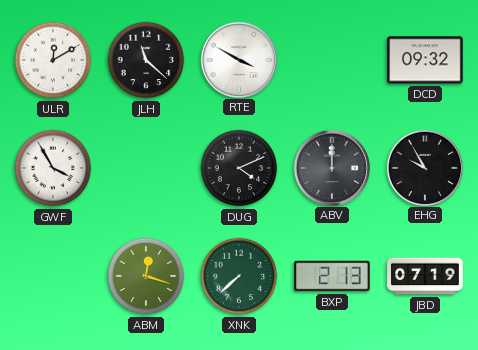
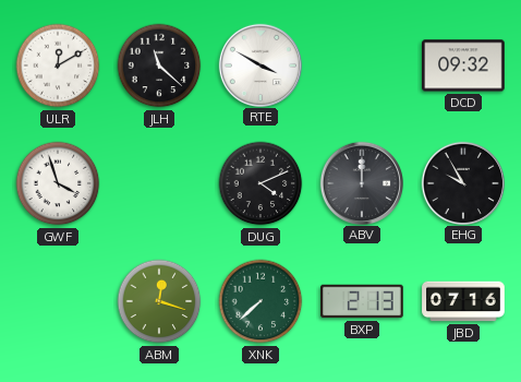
GWF: 3:55 -> 3:57 (58, 183)
JBD: 07:19 -> 07:16 (463, 301)
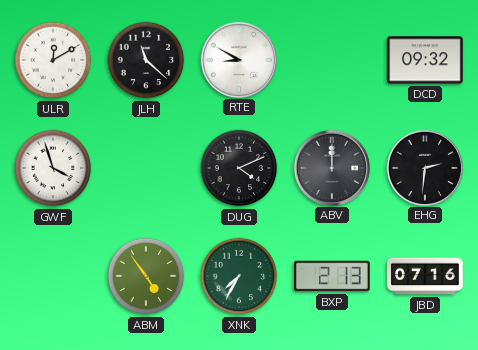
RTE: 3:50 -> 8:50 (238, 59)
EHG: 9:55 -> 2:31 (424, 167)
ABM: 12:18 -> 4:54 (146, 276)
XNK: 7:38 -> 7:35 (239, 276)
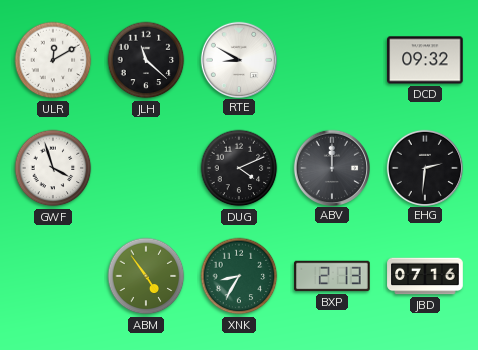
XNK: 7:35 -> 8:35 (239, 276)
